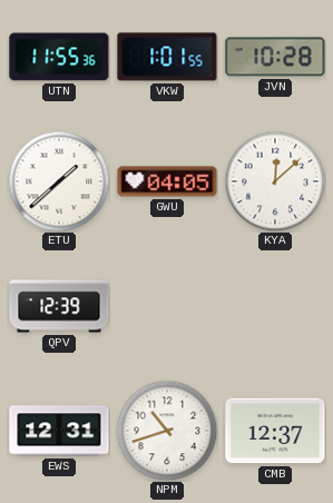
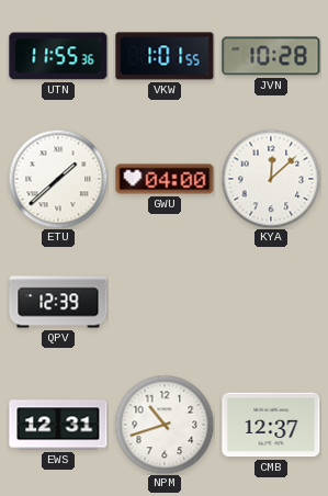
GWU: 04:05 -> 04:00 (165, 179)
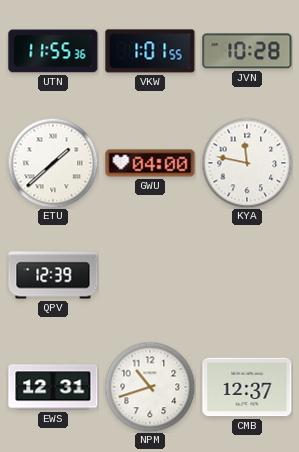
KYA: 12:08 -> 11:47 (247, 163)
